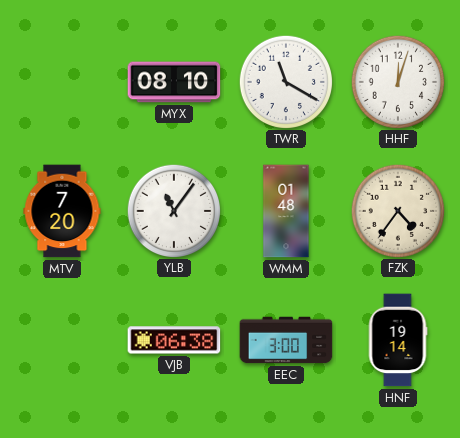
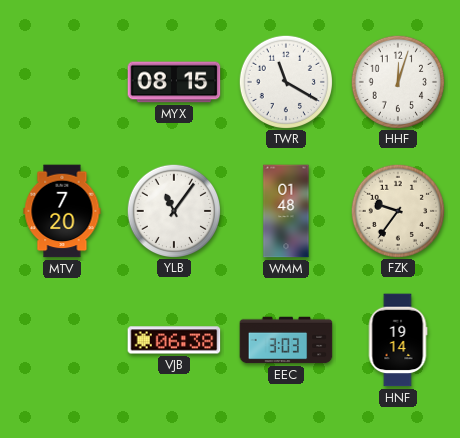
MYX: 08:10 -> 08:15 (174, 82)
FZK: 4:36 -> 9:36 (397, 210)
EEC: 3:00 -> 3:03 (286, 340)
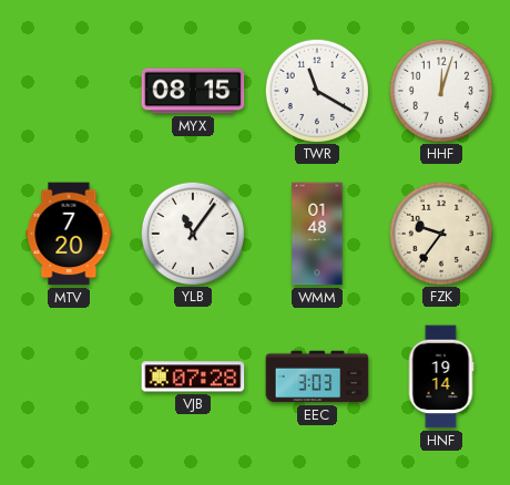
VJB: 06:38 -> 07:28 (193, 376)
